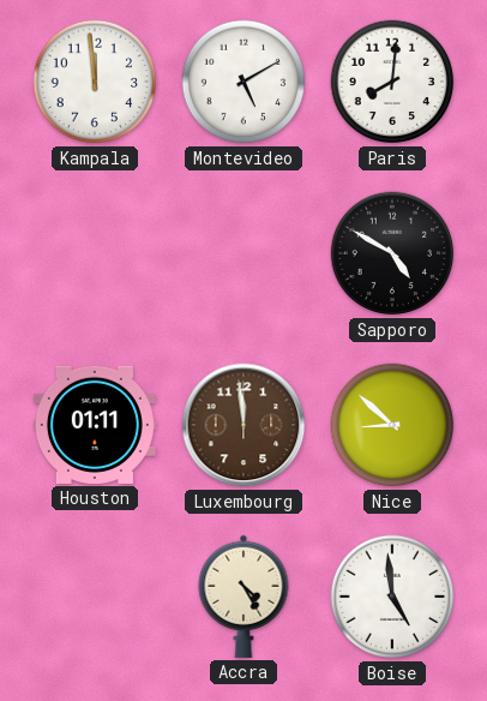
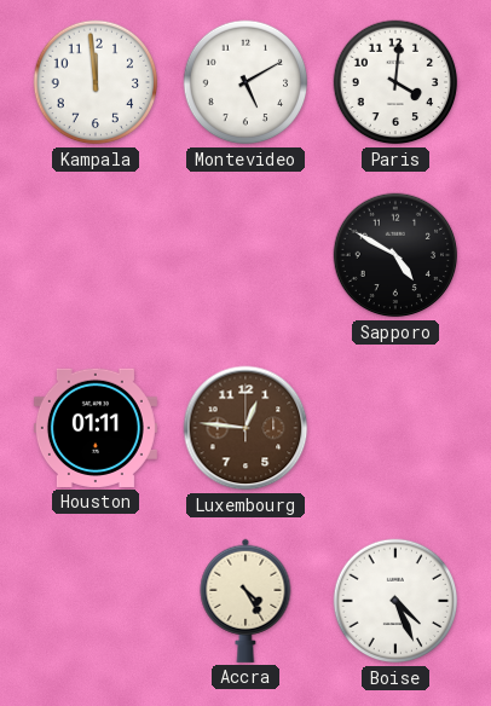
Paris: 8:01 -> 4:01 (395, 82)
Luxembourg: 11:59 -> 12:46 (245, 428)
Nice: 8:52 -> none (392, 425)
Boise: 4:59 -> 4:26 (395, 601)
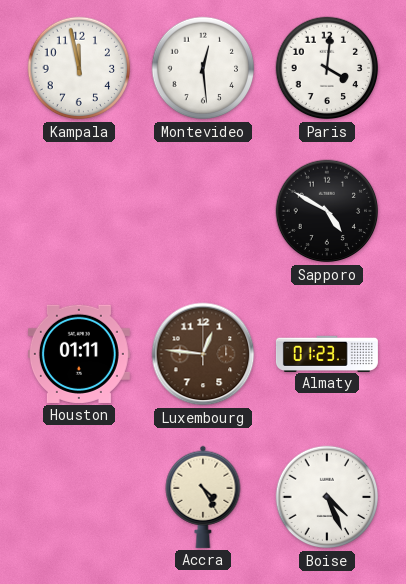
Kampala: 11:59 -> 11:58 (79, 68)
Montevideo: 5:10 -> 12:29 (203, 68)
Almaty: none -> 01:23 (327, 353)
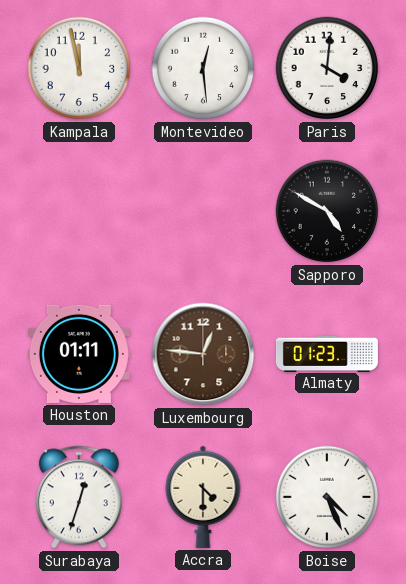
Surabaya: none -> 12:33 (79, 497)
Accra: 4:25 -> 4:30 (203, 497)
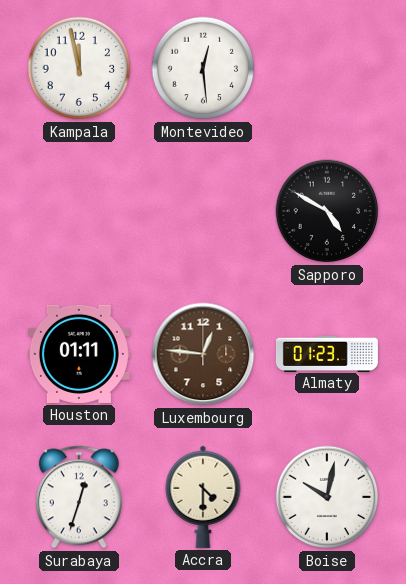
Paris: 4:01 -> none (327, 68)
Boise: 4:26 -> 10:02 (327, 497)
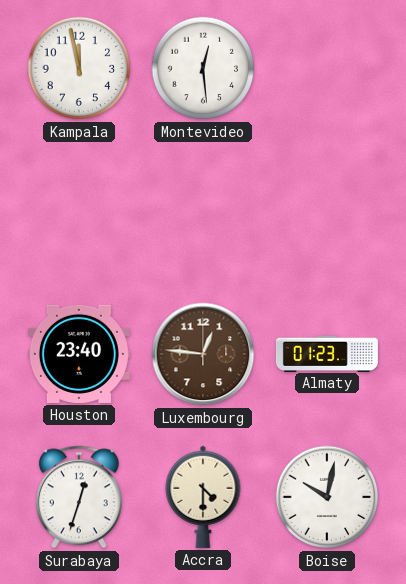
Sapporo: 4:50 -> none (327, 211)
Houston: 01:11 -> 23:40 (79, 354)
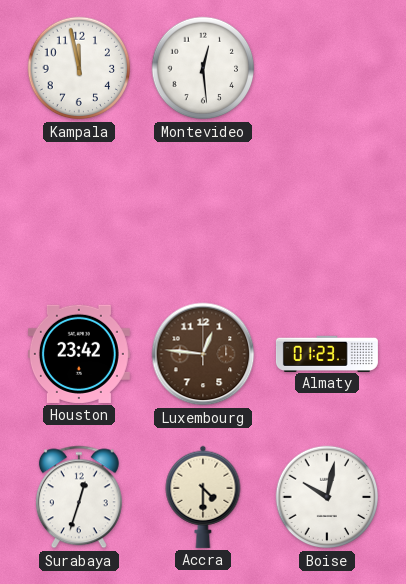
Houston: 23:40 -> 23:42 (79, 354)
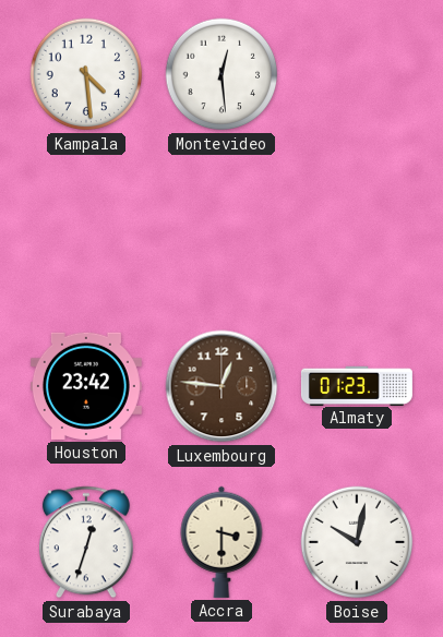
Kampala: 11:58 -> 4:29 (86, 74)
Accra: 4:30 -> 3:30 (221, 542)
